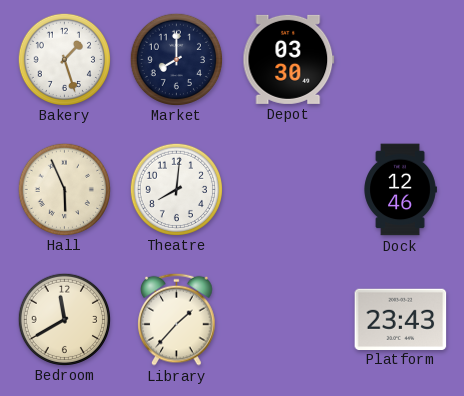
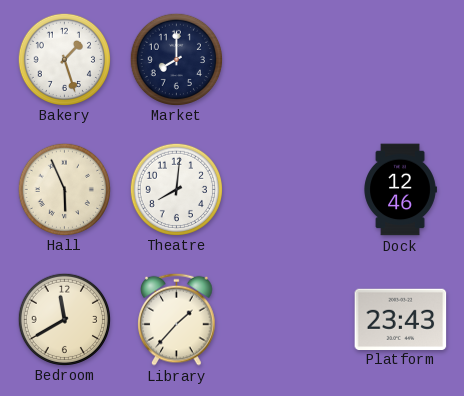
Depot: 03:30 -> none (289, 59)
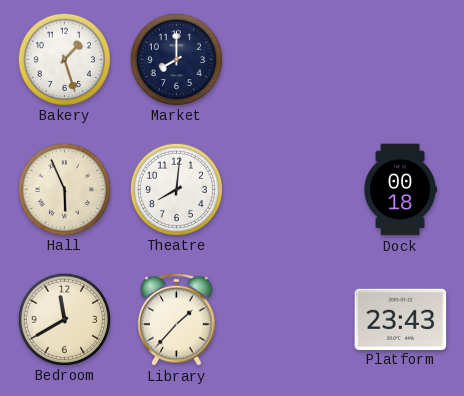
Dock: 12:46 -> 00:18 (400, 190)
